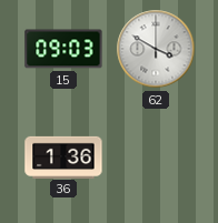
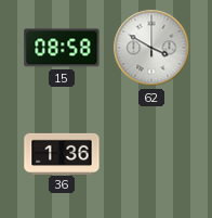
15: 09:03 -> 08:58 (62, 48)
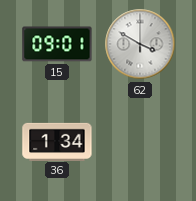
15: 08:58 -> 09:01 (57, 44)
36: 1:36 -> 1:34 (57, 141)
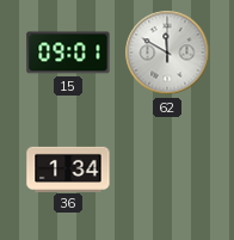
62: 3:50 -> 11:50 (167, 53)
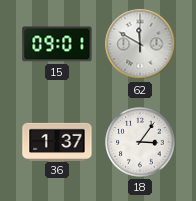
36: 1:34 -> 1:37 (57, 141)
18: none -> 3:06 (140, 142)
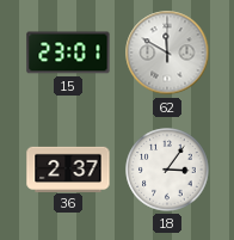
15: 09:01 -> 23:01 (68, 53)
36: 1:37 -> 2:37 (68, 168)
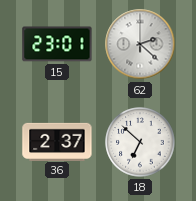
62: 11:50 -> 2:22 (140, 44)
18: 3:06 -> 6:52 (140, 142)
